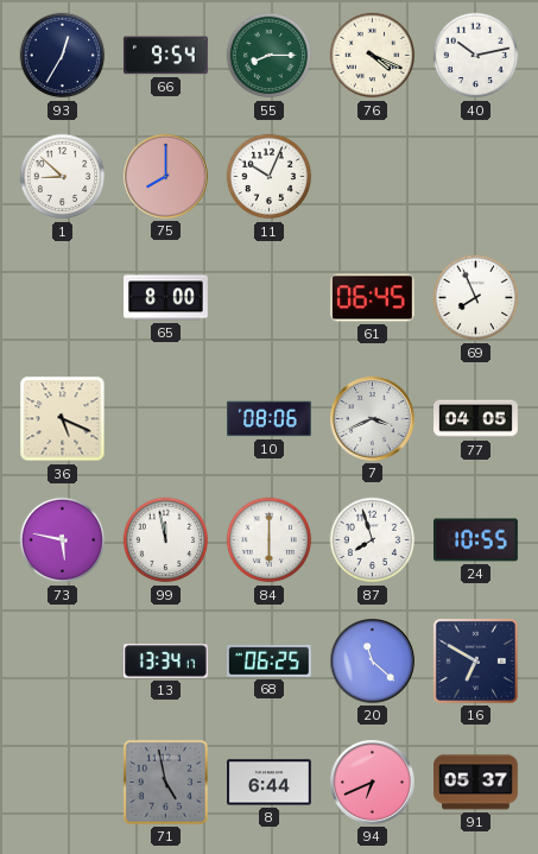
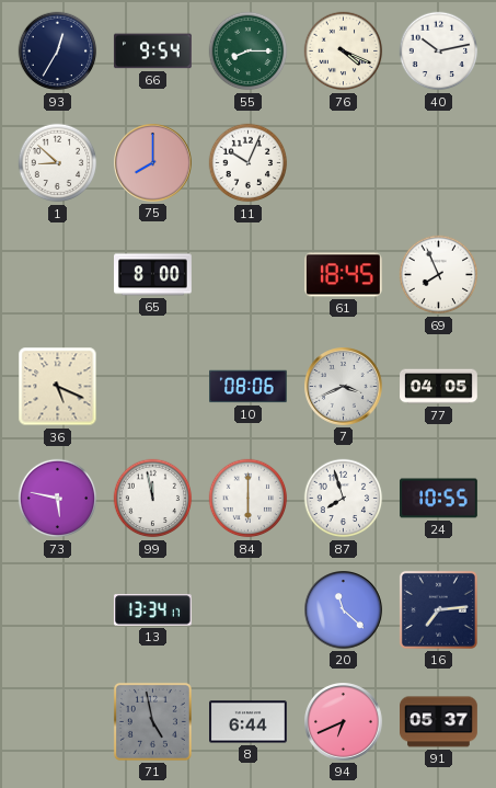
61: 06:45 -> 18:45 (344, 275)
68: 06:25 -> none (268, 662)
16: 6:50 -> 7:14 (438, 609)
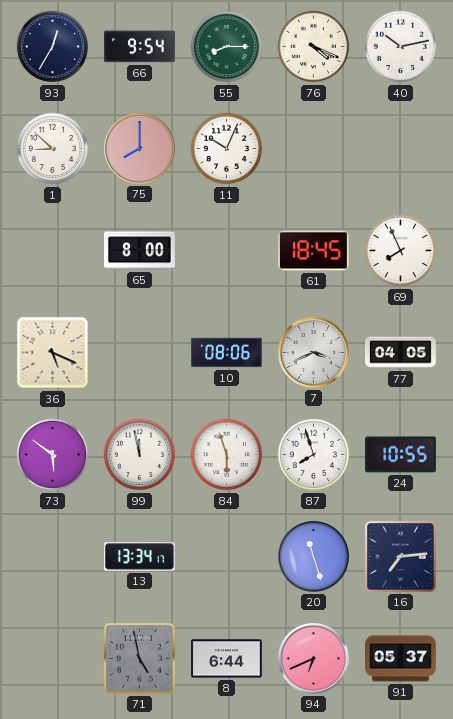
73: 5:47 -> 5:51 (53, 455)
84: 6:00 -> 5:57 (227, 455)
20: 11:22 -> 11:27 (314, 557)
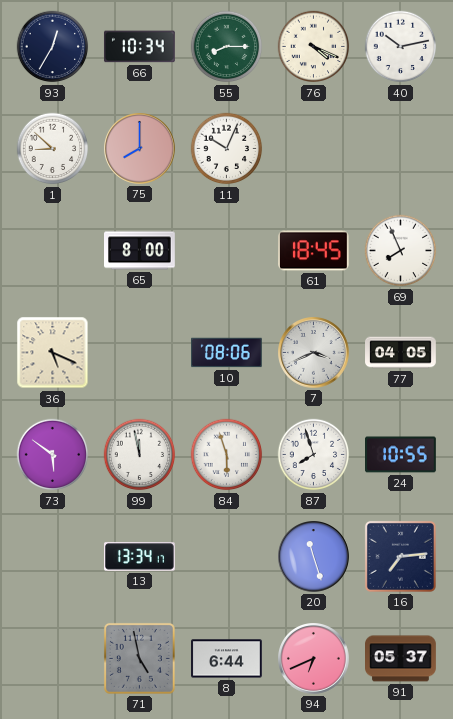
66: 9:54 -> 10:34 (140, 47)
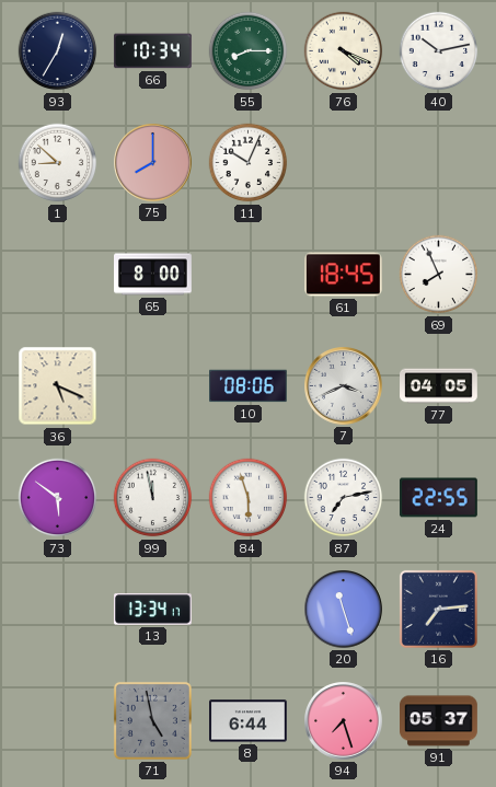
87: 7:57 -> 7:13 (344, 498)
24: 10:55 -> 22:55 (439, 498)
94: 6:41 -> 7:27 (344, 721)
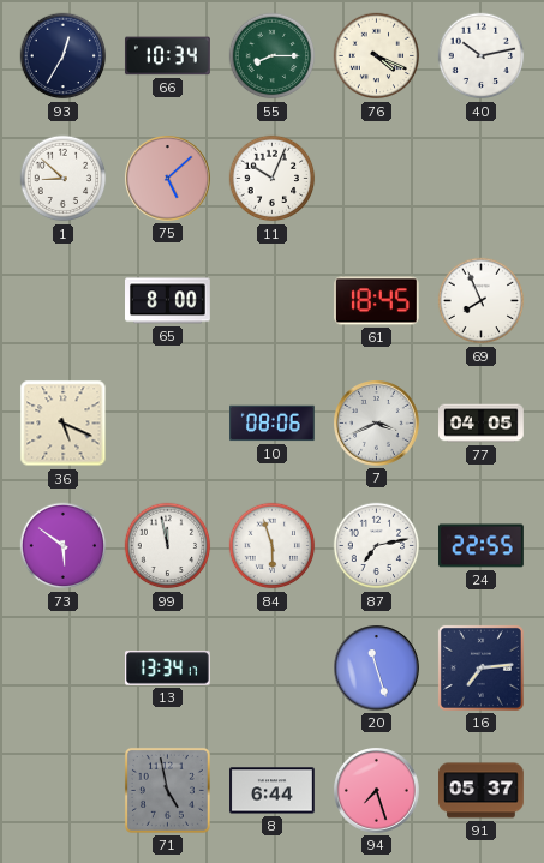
75: 8:00 -> 5:08 (168, 179)
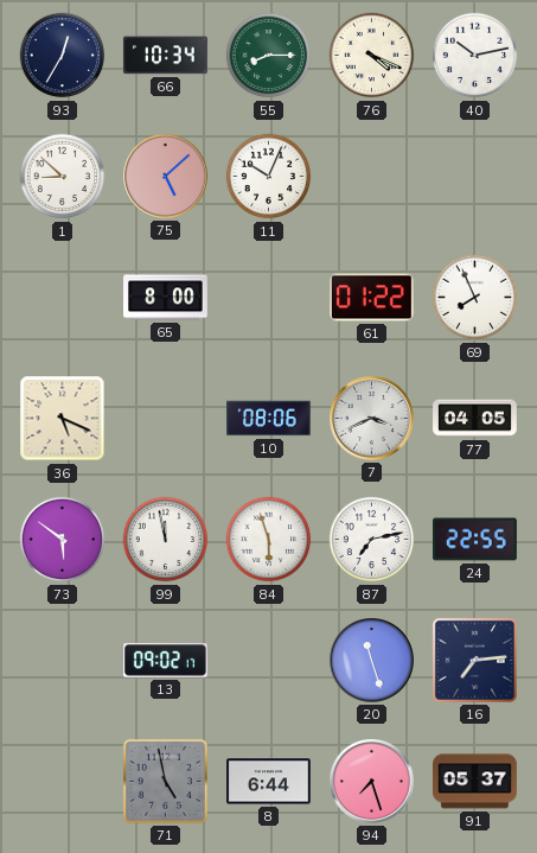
61: 18:45 -> 01:22 (372, 298)
13: 13:34 -> 09:02 (166, 661)
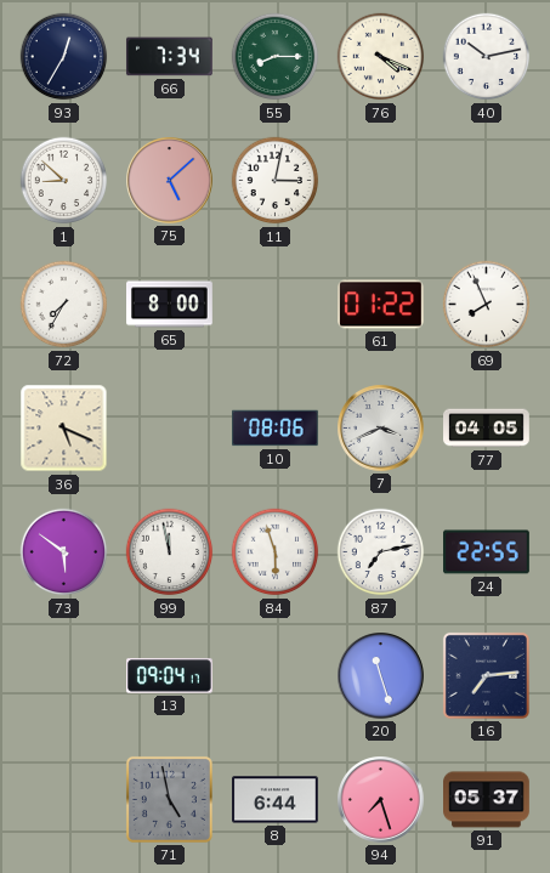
66: 10:34 -> 7:34 (170, 57)
11: 10:04 -> 3:02 (276, 181)
72: none -> 7:35 (64, 305)
13: 09:02 -> 09:04 (170, 676)
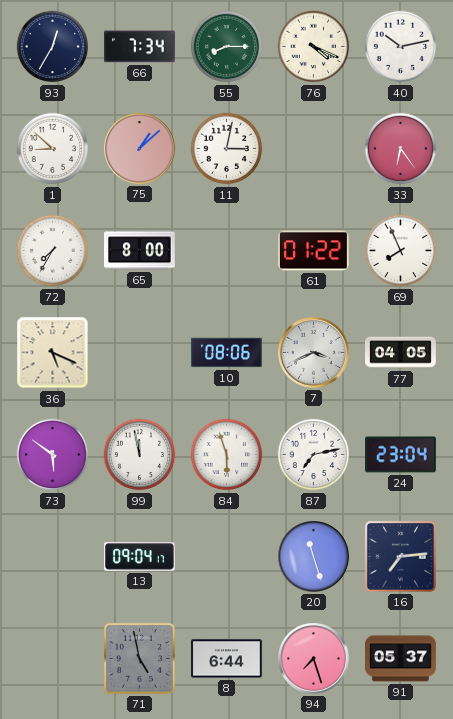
75: 5:08 -> 1:08 (140, 149)
33: none -> 6:24 (401, 149)
24: 22:55 -> 23:04 (401, 455)
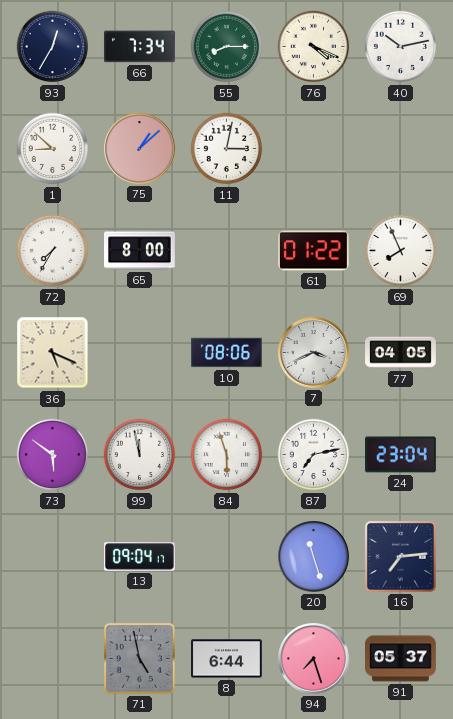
33: 6:24 -> none (401, 149)
